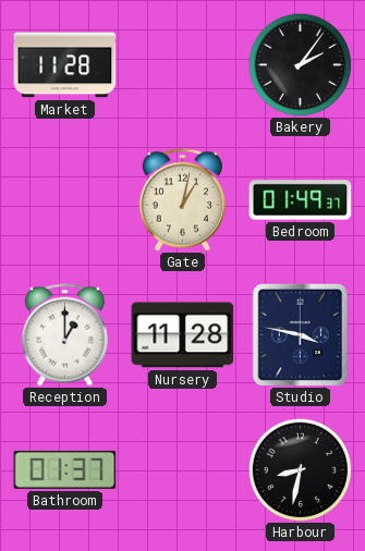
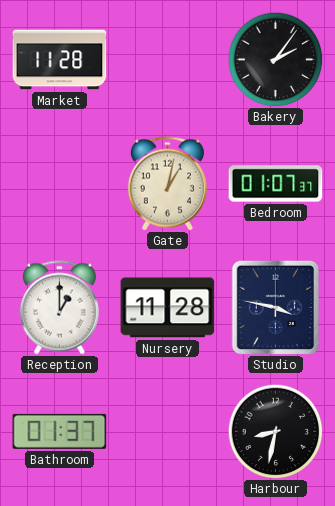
Bedroom: 01:49 -> 01:07 (276, 184)
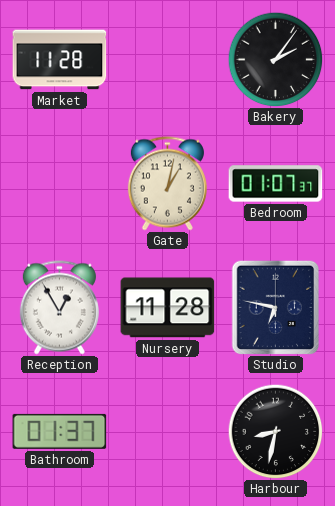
Reception: 1:00 -> 12:55 (59, 308)
Studio: 3:47 -> 6:47 (276, 307)
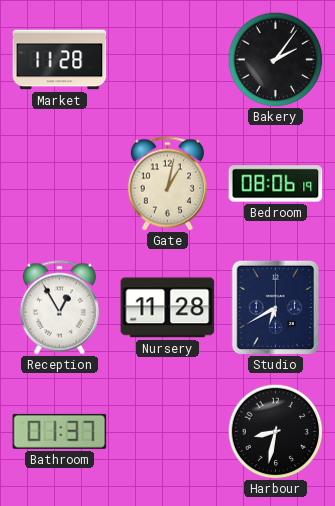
Bedroom: 01:07 -> 08:06 (276, 184)
Studio: 6:47 -> 6:40 (276, 307)
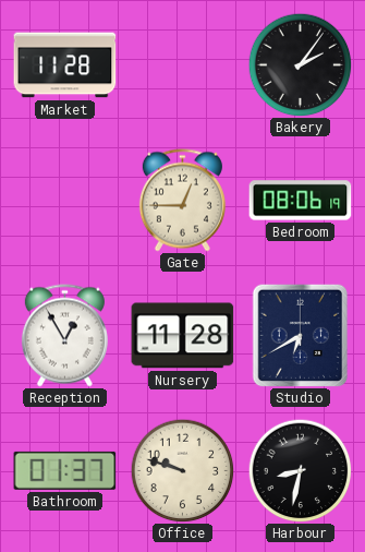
Gate: 1:02 -> 12:45 (182, 201)
Office: none -> 9:48 (182, 470)
